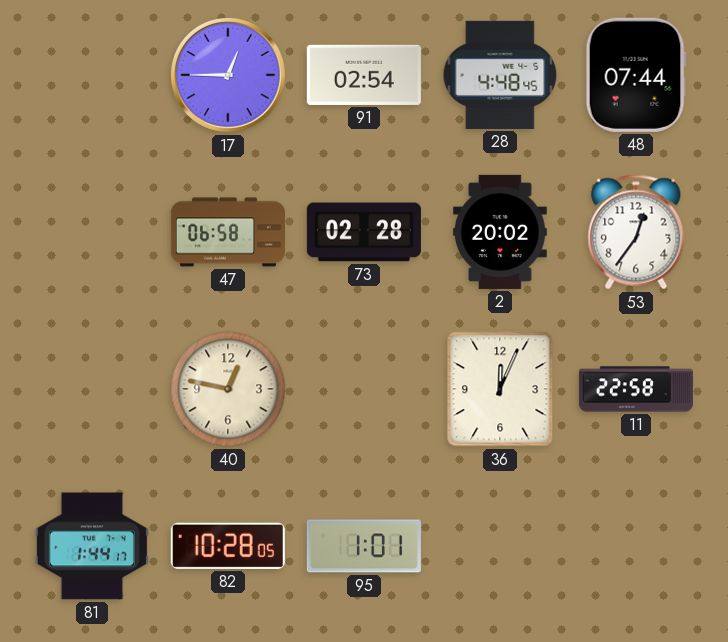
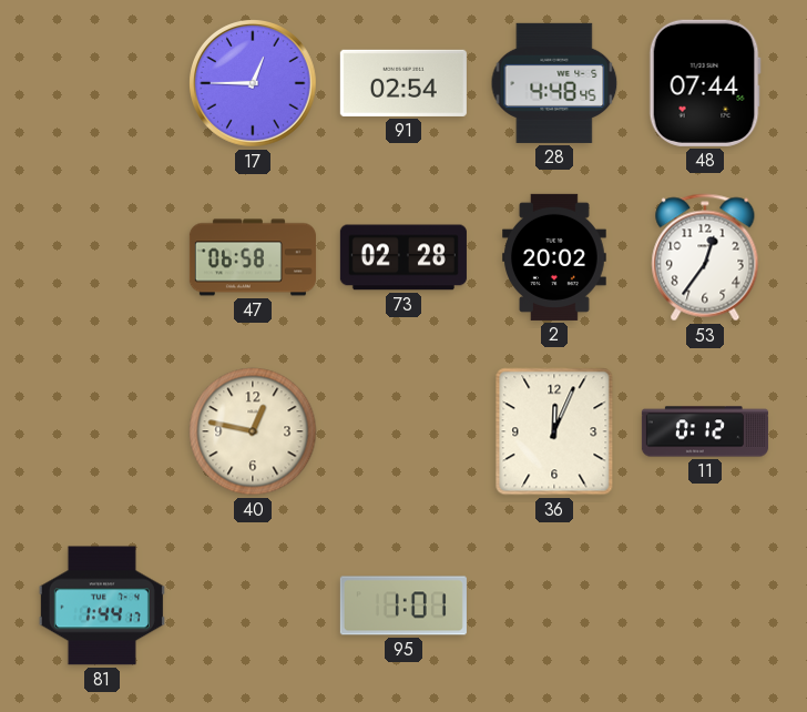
11: 22:58 -> 0:12 (705, 431)
82: 10:28 -> none (228, 546)
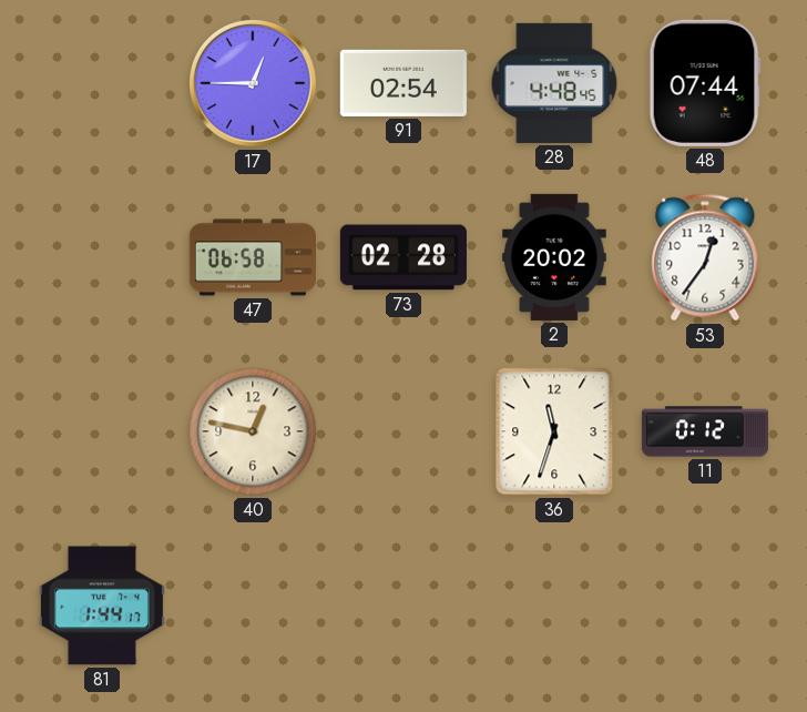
36: 12:04 -> 11:33 (554, 431)
95: 1:01 -> none (403, 606)
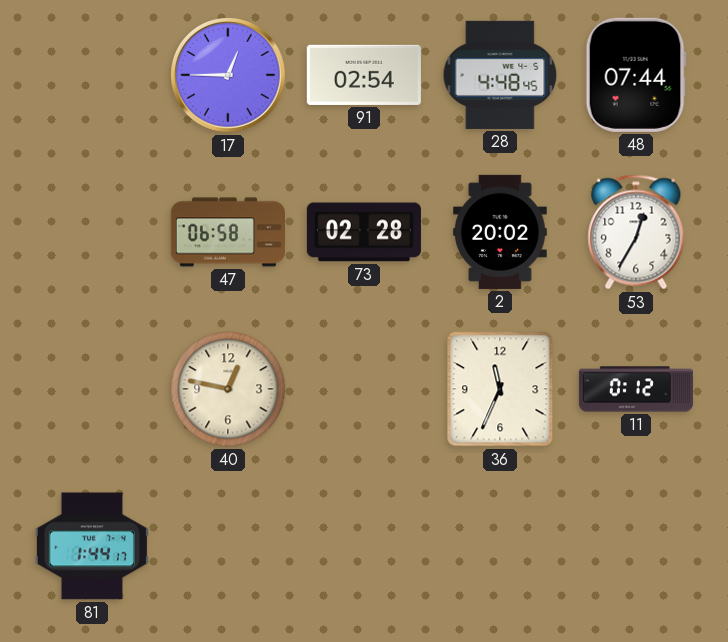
53: 12:36 -> 12:35 (636, 232)
36: 11:33 -> 11:34 (500, 389)
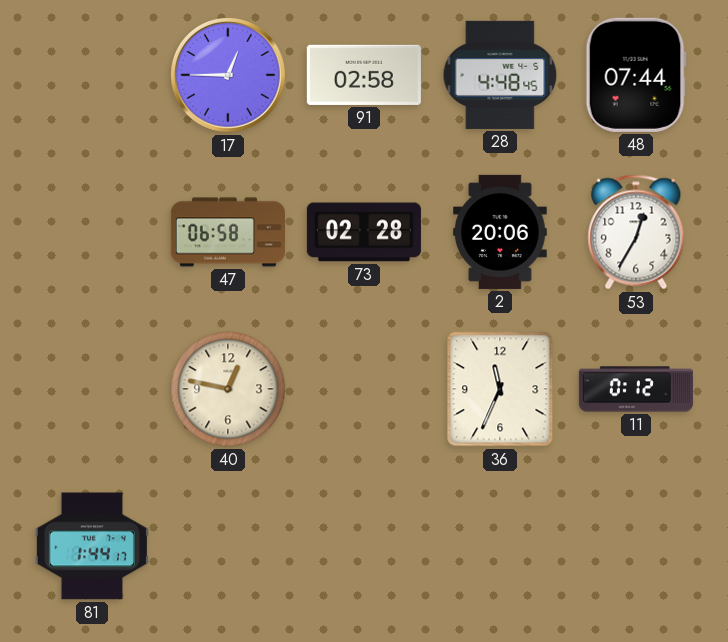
91: 02:54 -> 02:58 (364, 75)
2: 20:02 -> 20:06 (501, 232)
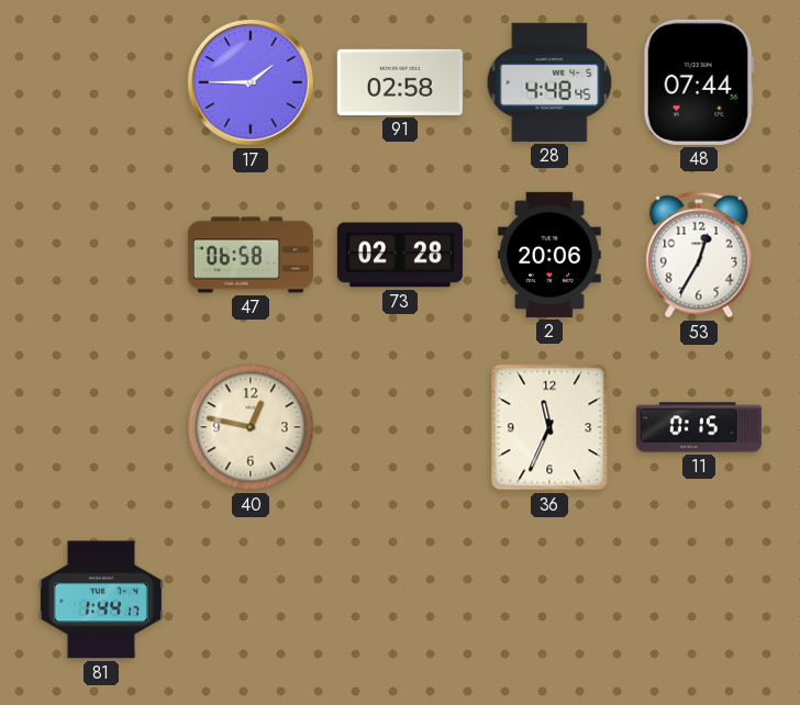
17: 12:45 -> 1:45 (252, 83)
11: 0:12 -> 0:15 (699, 427)
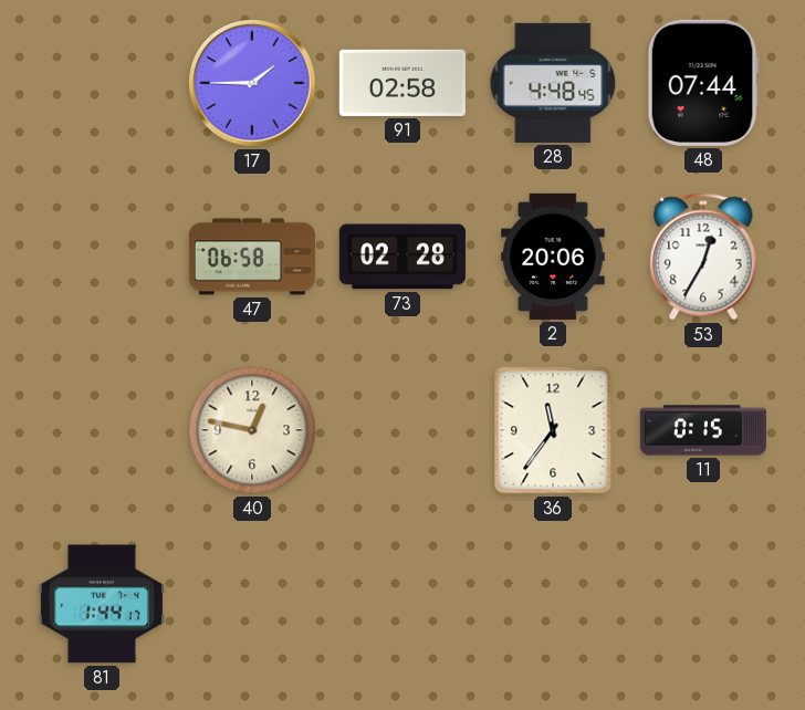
36: 11:34 -> 11:36 (553, 430)
